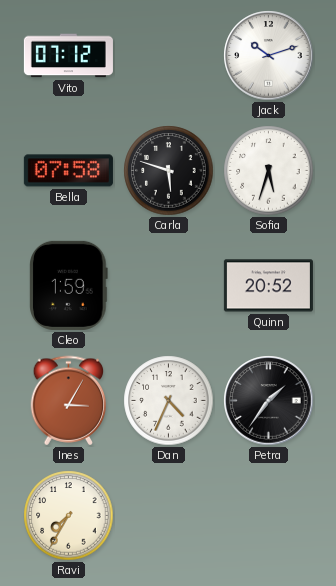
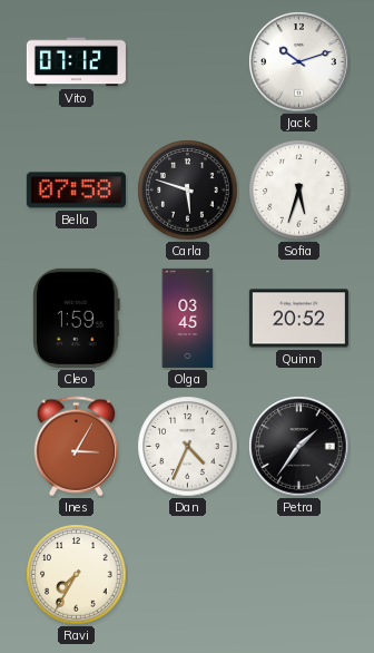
Olga: none -> 03:45 (188, 318)
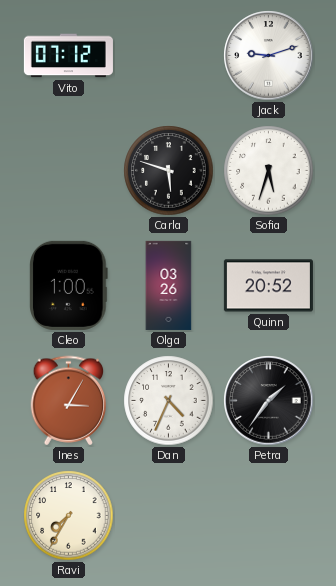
Jack: 10:12 -> 9:12 (269, 56)
Bella: 07:58 -> none (76, 191)
Cleo: 1:59 -> 1:00 (69, 285)
Olga: 03:45 -> 03:26 (169, 285)
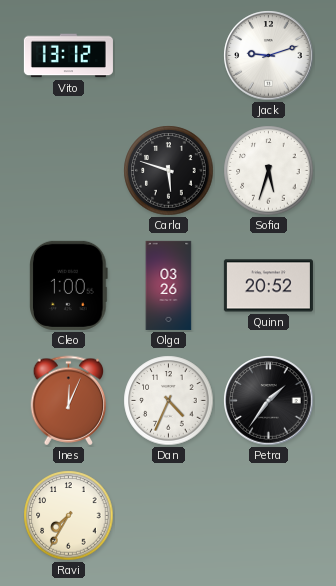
Vito: 07:12 -> 13:12 (68, 56)
Ines: 3:05 -> 12:04 (69, 401)
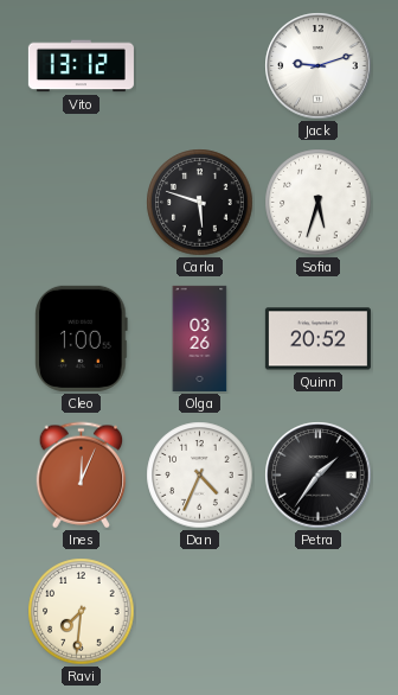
Ravi: 7:35 -> 7:31 (82, 612)
